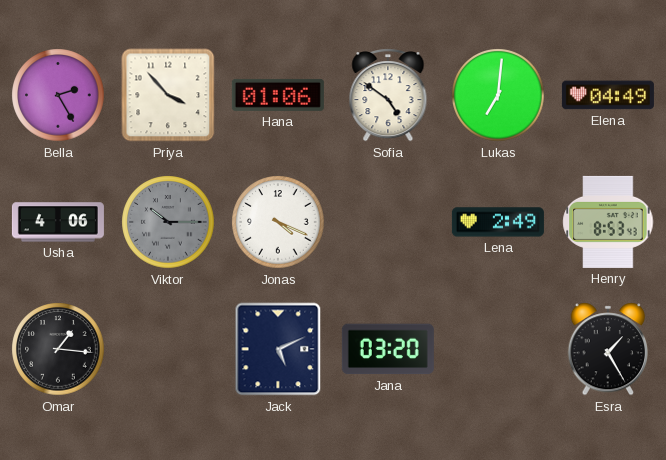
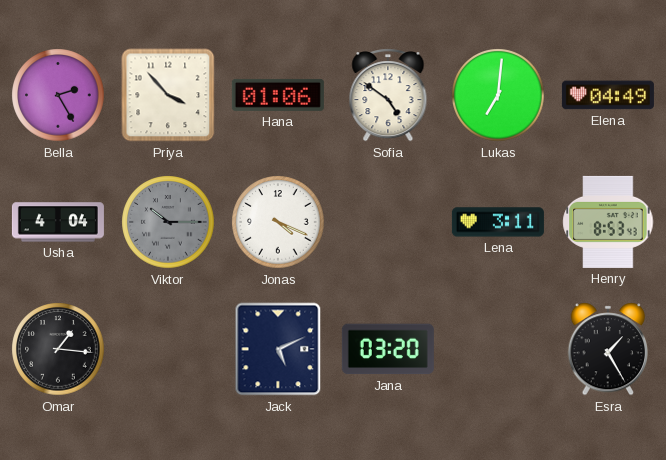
Usha: 4:06 -> 4:04 (58, 222)
Lena: 2:49 -> 3:11 (498, 222)
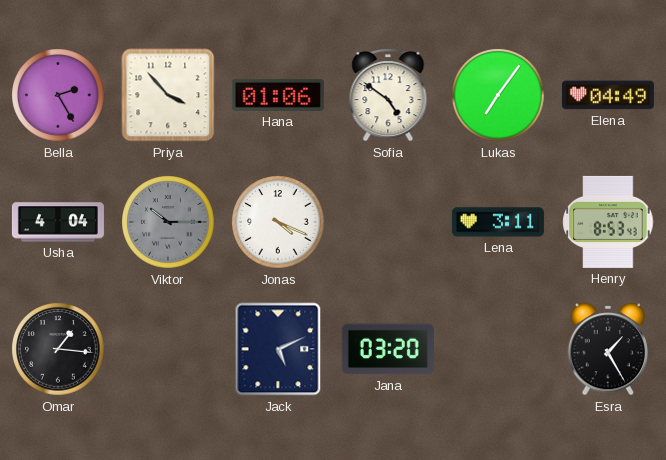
Lukas: 7:01 -> 7:06 (498, 95)
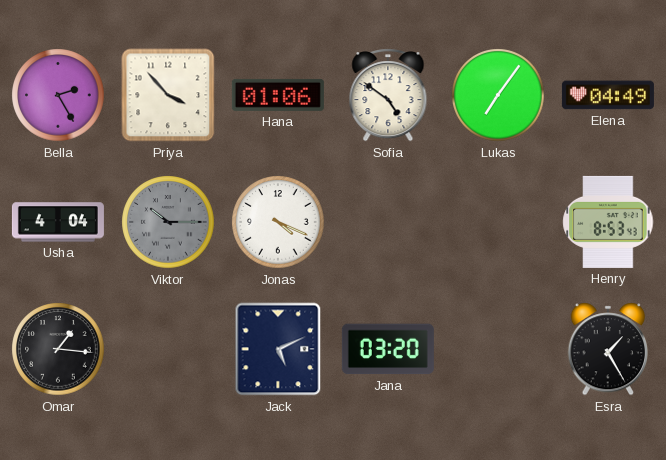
Lena: 3:11 -> none (498, 222)
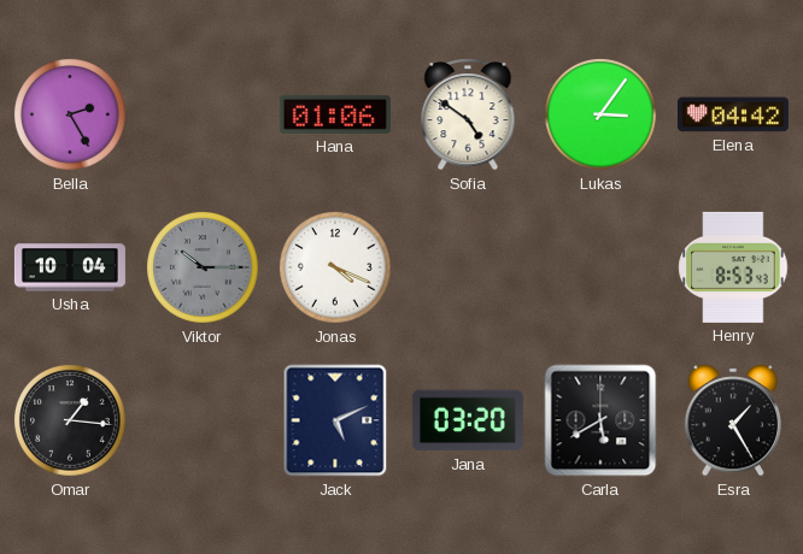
Priya: 3:53 -> none (168, 95)
Lukas: 7:06 -> 3:06 (600, 114)
Elena: 04:49 -> 04:42 (733, 114)
Usha: 4:04 -> 10:04 (70, 267)
Carla: none -> 5:40 (600, 420)
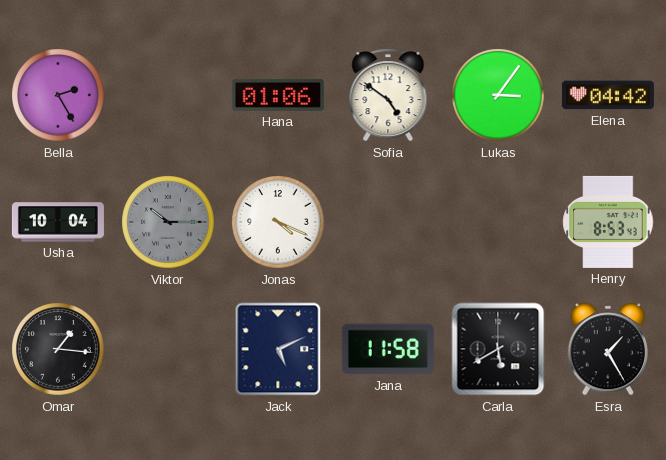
Jana: 03:20 -> 11:58 (388, 349)
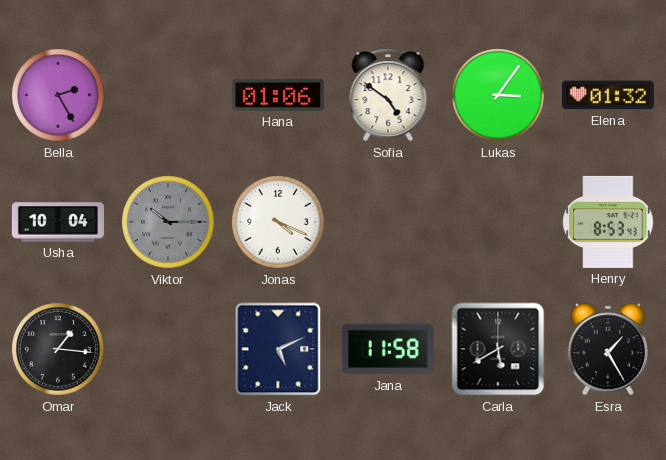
Elena: 04:42 -> 01:32 (608, 95)
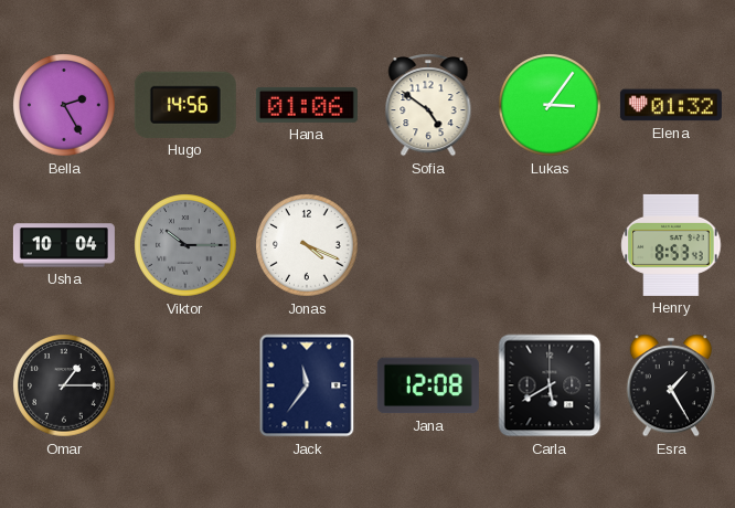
Hugo: none -> 14:56 (185, 105)
Omar: 1:16 -> 1:15 (64, 385)
Jack: 5:11 -> 11:36 (307, 385)
Jana: 11:58 -> 12:08 (428, 385)
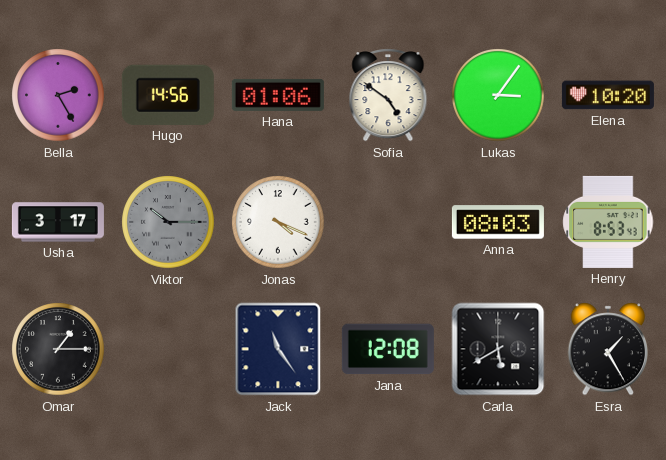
Elena: 01:32 -> 10:20 (608, 95)
Usha: 10:04 -> 3:17 (58, 222)
Anna: none -> 08:03 (498, 222)
Jack: 11:36 -> 11:24 (278, 349)
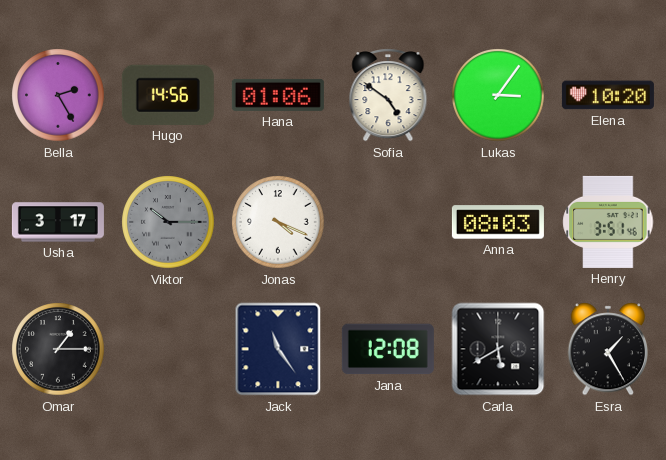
Henry: 8:53 -> 3:51 (608, 222)
